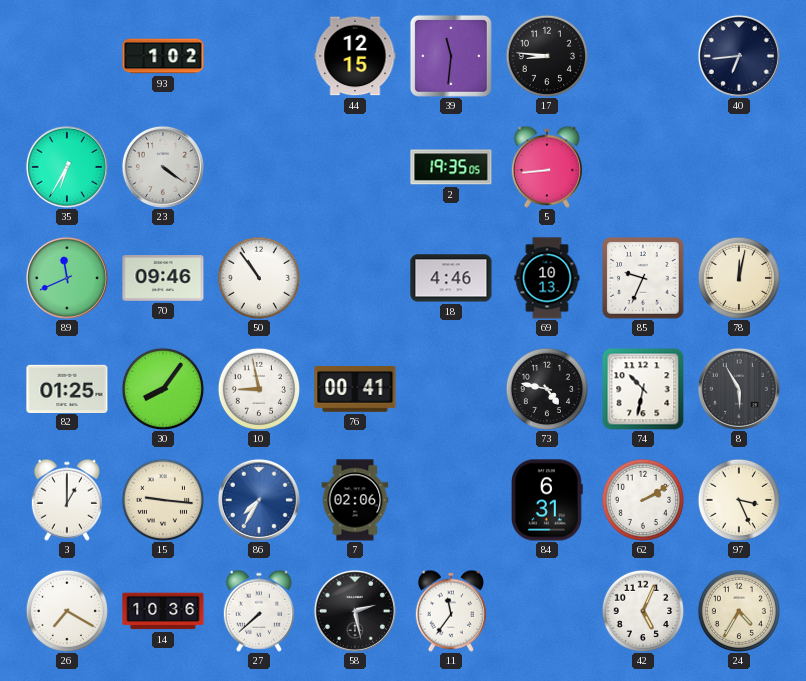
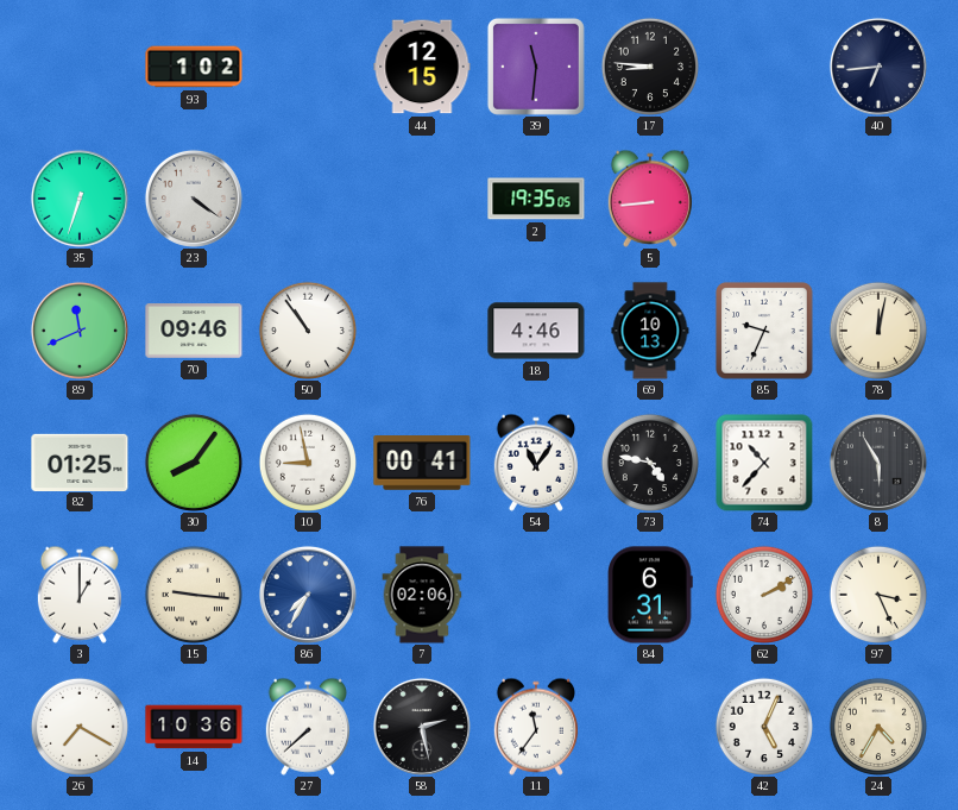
35: 6:35 -> 6:33 (80, 199)
54: none -> 11:06 (536, 463)
74: 10:32 -> 10:37 (764, 463)
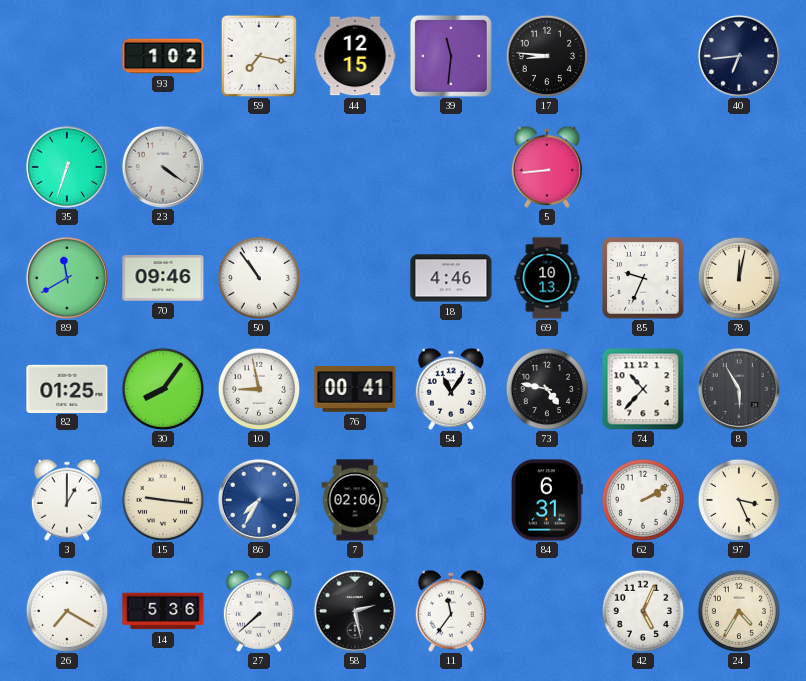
59: none -> 7:17 (259, 56)
2: 19:35 -> none (536, 199)
89: 11:41 -> 11:40 (67, 278)
14: 10:36 -> 5:36 (163, 611)
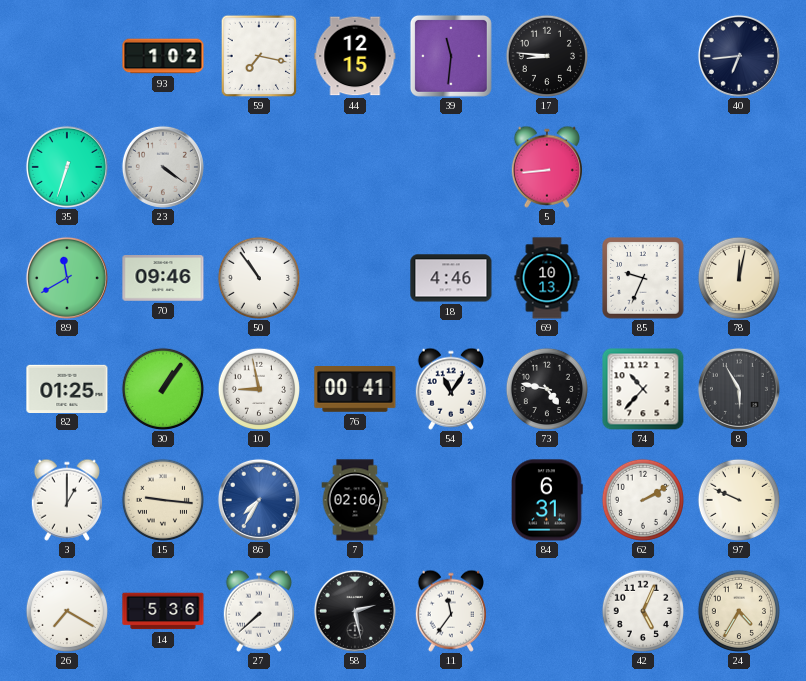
30: 8:06 -> 1:06 (162, 388)
97: 3:26 -> 9:49 (738, 499)
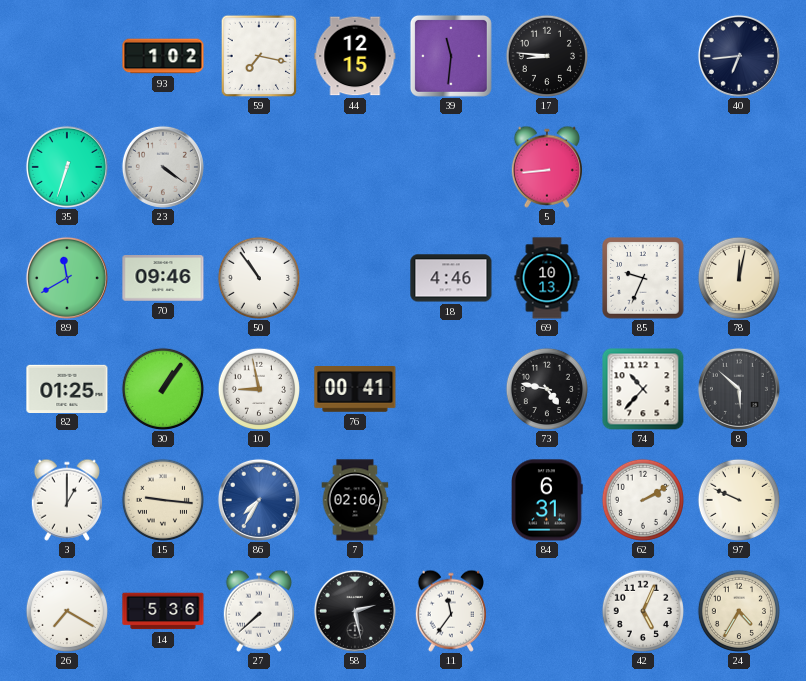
54: 11:06 -> none (451, 389)
8: 5:55 -> 5:52 (739, 389)
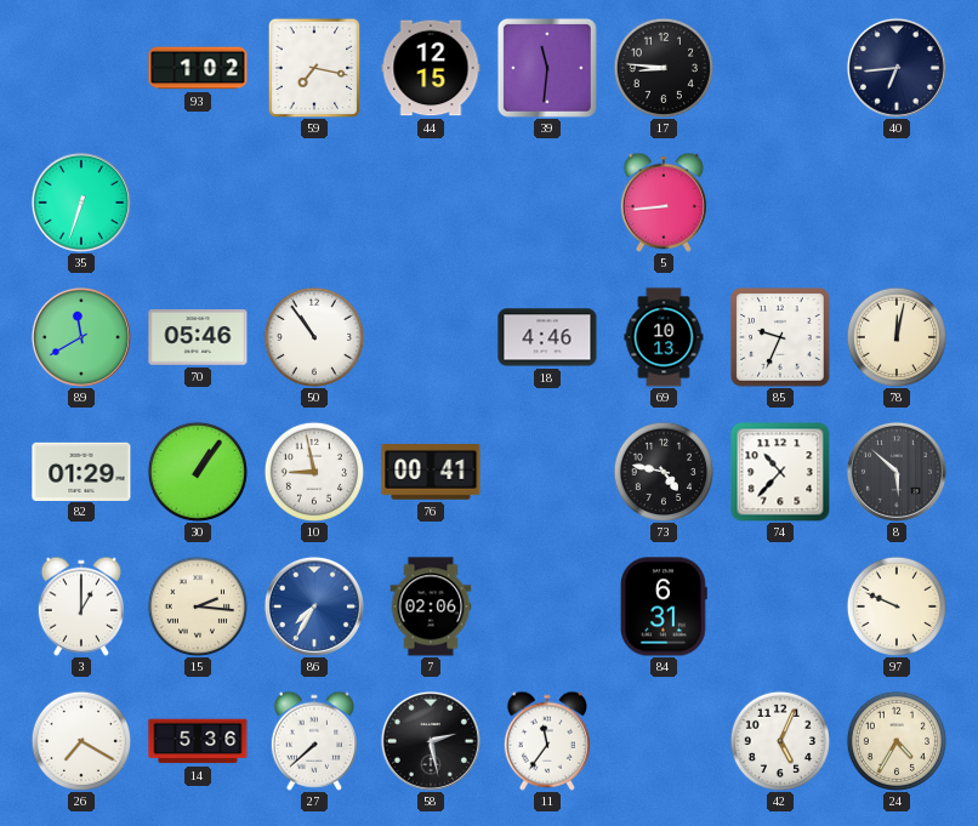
23: 4:21 -> none (163, 167)
70: 09:46 -> 05:46 (198, 337)
82: 01:25 -> 01:29 (81, 471)
15: 9:16 -> 2:16 (197, 605)
62: 2:10 -> none (642, 499)
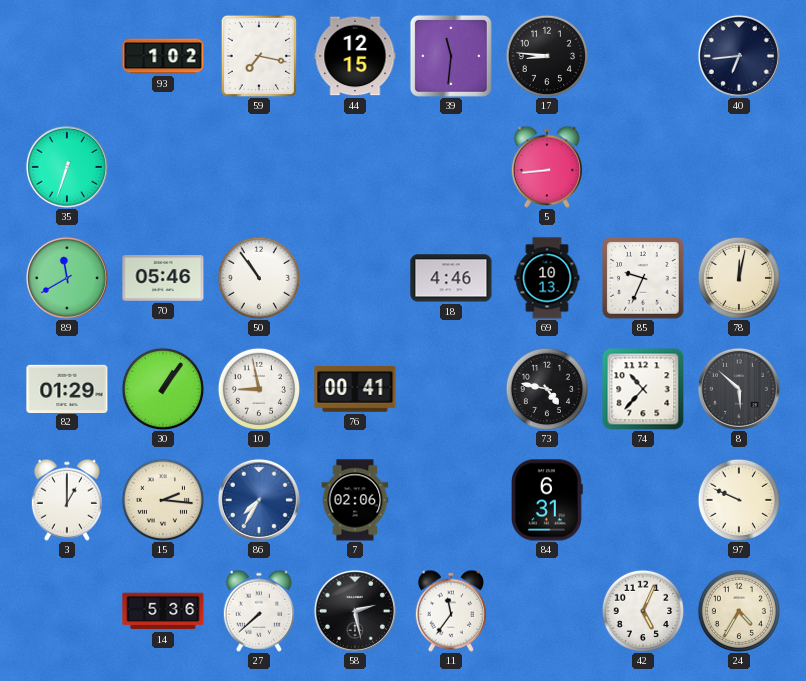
26: 7:20 -> none (80, 740)
